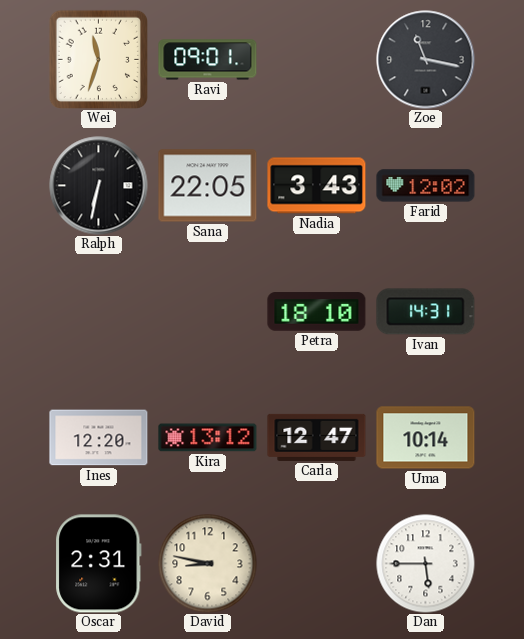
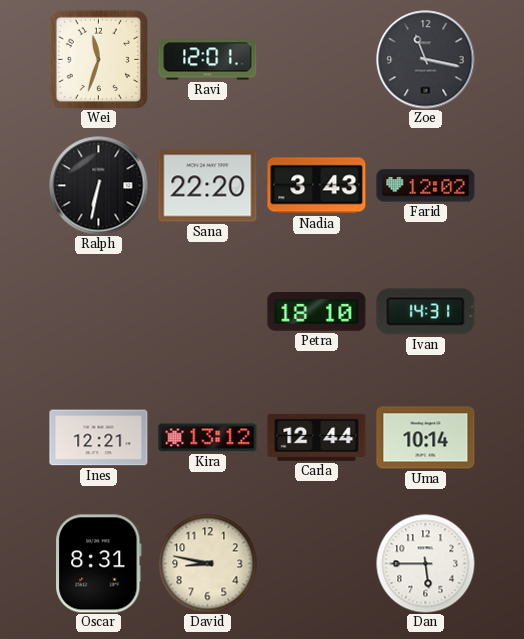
Ravi: 09:01 -> 12:01 (208, 60)
Sana: 22:05 -> 22:20 (208, 186)
Ines: 12:20 -> 12:21 (99, 438)
Carla: 12:47 -> 12:44 (317, 437)
Oscar: 2:31 -> 8:31 (99, 564)
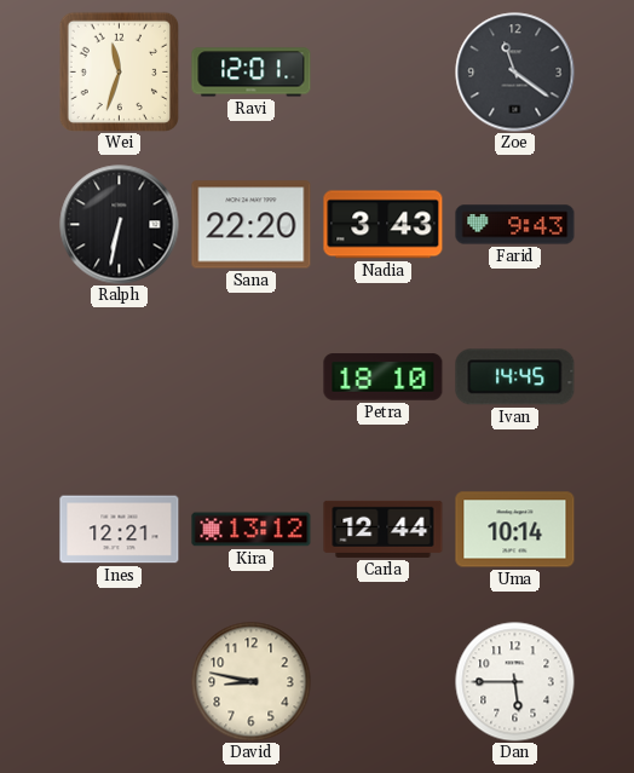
Zoe: 11:17 -> 11:21 (515, 73)
Farid: 12:02 -> 9:43 (515, 225)
Ivan: 14:31 -> 14:45 (515, 377)
Oscar: 8:31 -> none (99, 564)
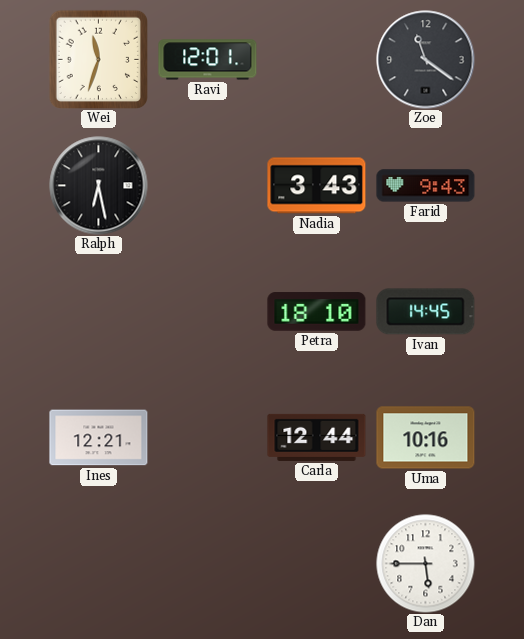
Ralph: 6:32 -> 6:28 (99, 186)
Sana: 22:20 -> none (252, 225)
Kira: 13:12 -> none (252, 530)
Uma: 10:14 -> 10:16 (426, 438)
David: 8:47 -> none (252, 682)
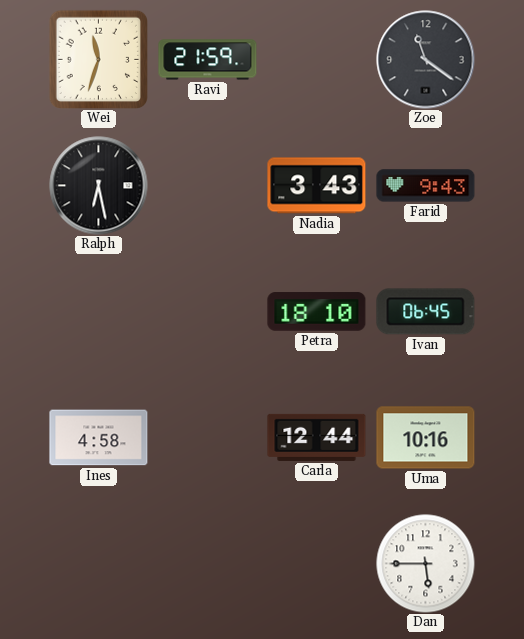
Ravi: 12:01 -> 21:59 (208, 60)
Ivan: 14:45 -> 06:45 (426, 312)
Ines: 12:21 -> 4:58 (99, 438)
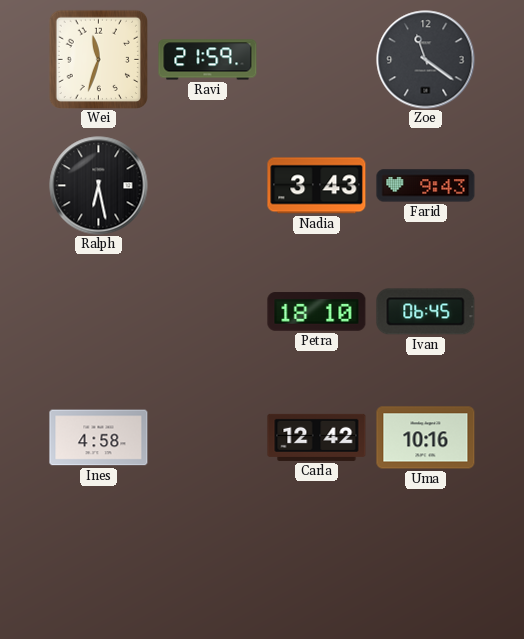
Carla: 12:44 -> 12:42 (317, 437)
Dan: 5:45 -> none (426, 564)
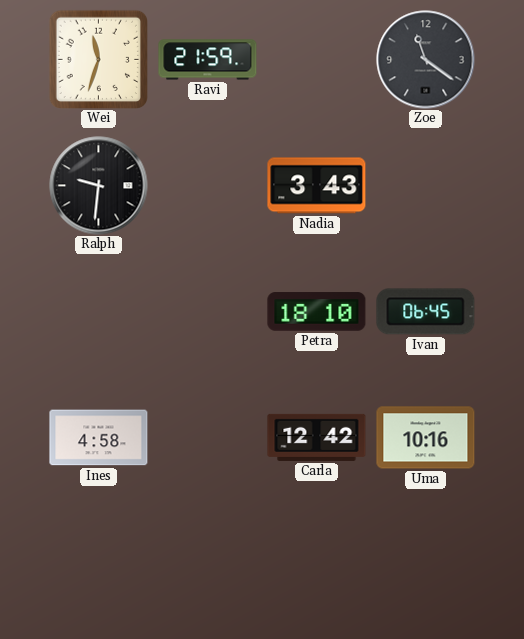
Ralph: 6:28 -> 9:31 (99, 186)
Farid: 9:43 -> none (426, 186)
